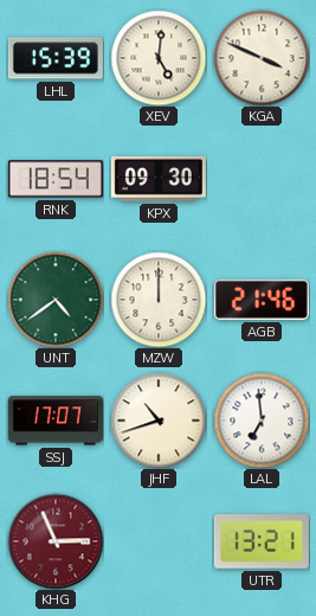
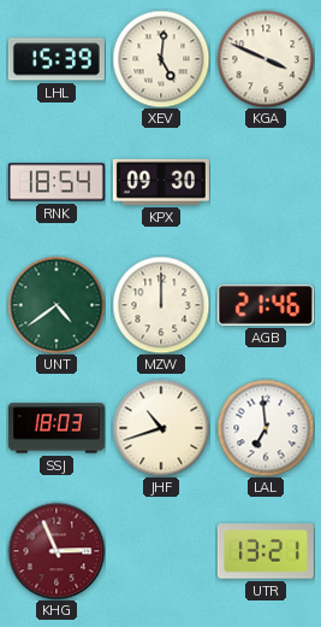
SSJ: 17:07 -> 18:03 (57, 428)
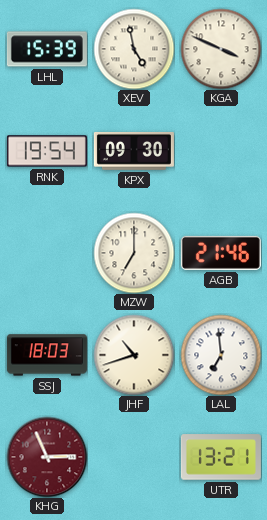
XEV: 5:01 -> 4:58 (134, 49)
RNK: 18:54 -> 19:54 (47, 151)
UNT: 4:39 -> none (57, 305)
MZW: 12:00 -> 7:00 (134, 253)
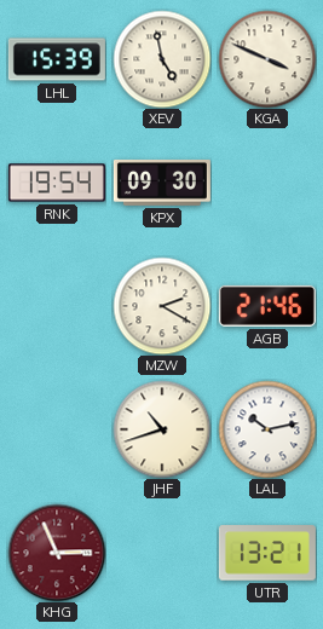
MZW: 7:00 -> 2:20 (162, 306)
SSJ: 18:03 -> none (47, 355)
LAL: 6:59 -> 10:13 (267, 429)
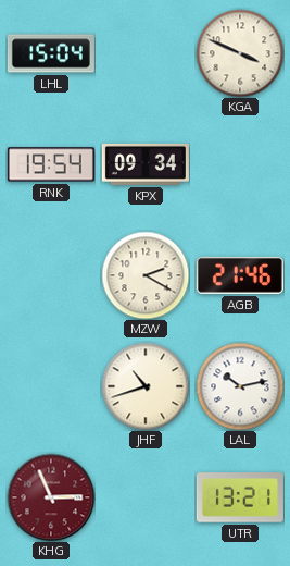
LHL: 15:39 -> 15:04 (51, 53)
XEV: 4:58 -> none (162, 59)
KPX: 09:30 -> 09:34 (146, 164)
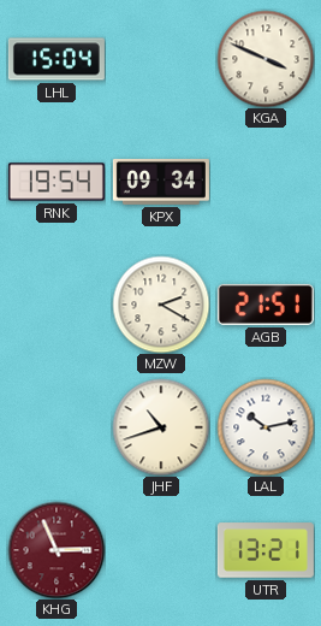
AGB: 21:46 -> 21:51 (266, 305)
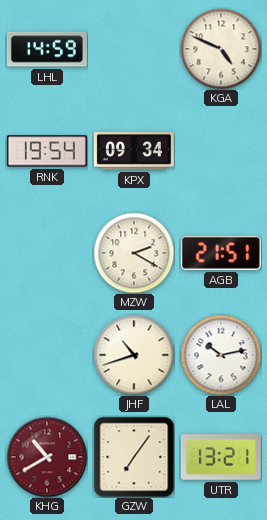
LHL: 15:04 -> 14:59 (47, 49)
KGA: 3:49 -> 4:49 (221, 49)
KHG: 2:56 -> 10:40 (47, 457)
GZW: none -> 7:06 (134, 457)
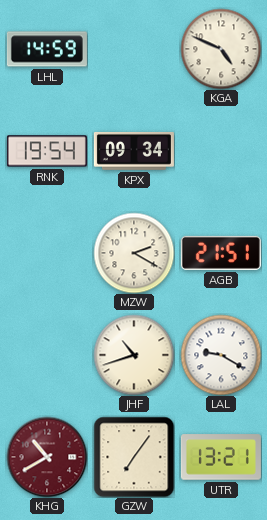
LAL: 10:13 -> 9:20 (221, 355)
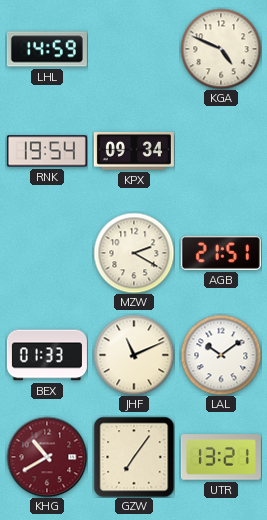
BEX: none -> 01:33 (47, 355)
JHF: 10:42 -> 11:11 (134, 355)
LAL: 9:20 -> 10:09 (221, 355)
